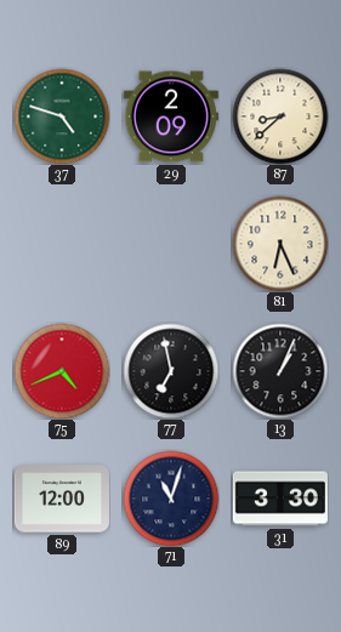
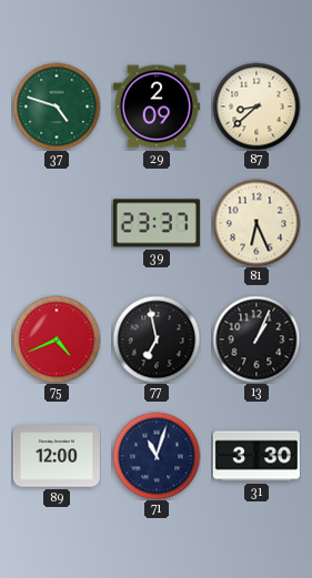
39: none -> 23:37 (157, 223)
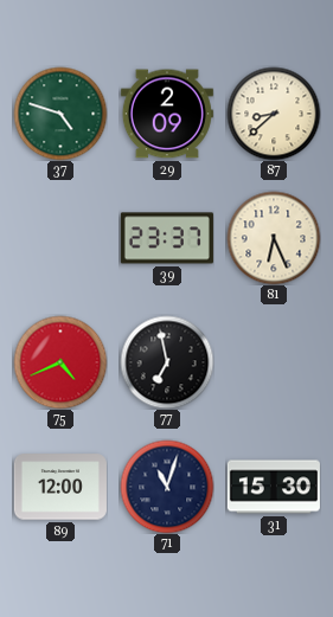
13: 1:04 -> none (256, 339)
31: 3:30 -> 15:30 (274, 487)
